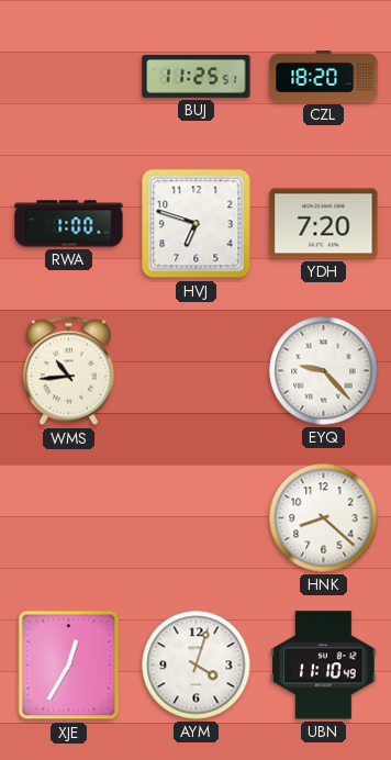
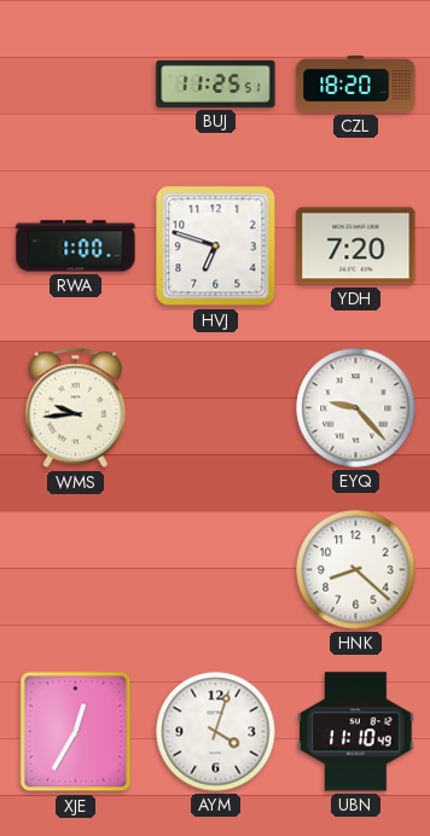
WMS: 10:44 -> 9:44 (75, 408)
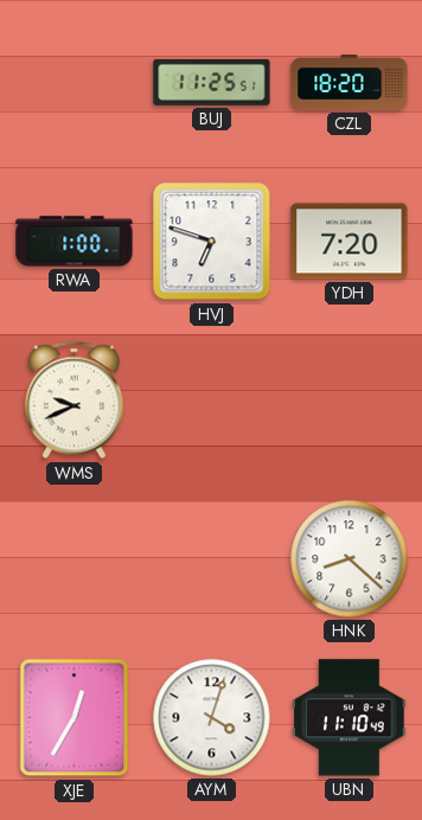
WMS: 9:44 -> 9:41 (73, 401)
EYQ: 9:23 -> none (356, 408)
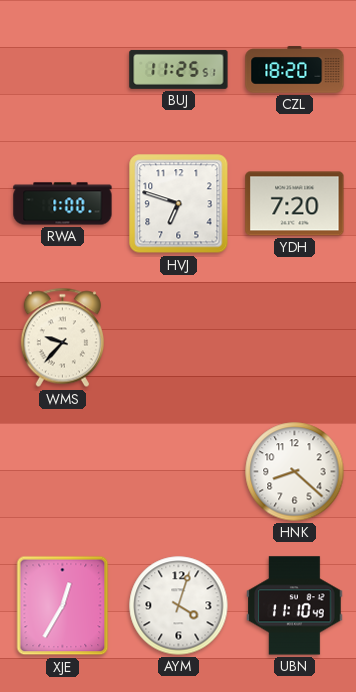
WMS: 9:41 -> 9:37 (62, 338)
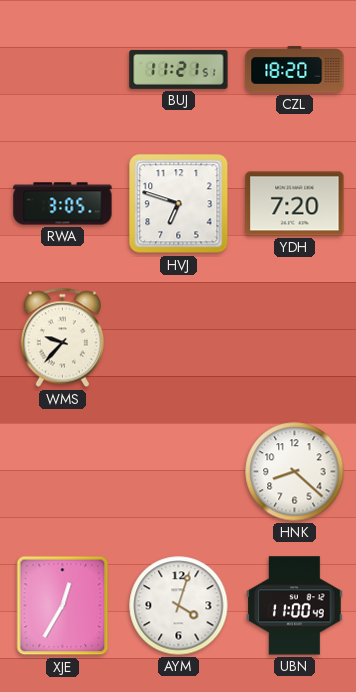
BUJ: 11:25 -> 11:21 (179, 69)
RWA: 1:00 -> 3:05 (63, 204)
UBN: 11:10 -> 11:00 (295, 606)
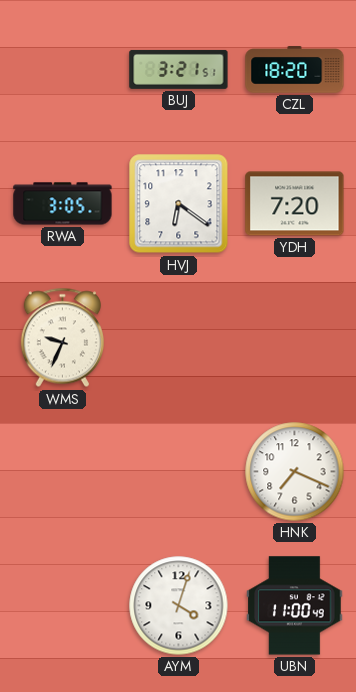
BUJ: 11:21 -> 3:21 (179, 69)
HVJ: 6:48 -> 6:21 (179, 204)
WMS: 9:37 -> 9:34 (62, 338)
HNK: 8:22 -> 7:19 (295, 472)
XJE: 12:35 -> none (63, 606)
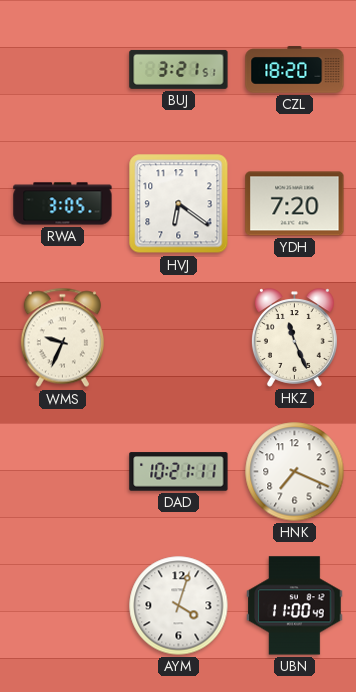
HKZ: none -> 11:26 (294, 338)
DAD: none -> 10:21 (179, 472)
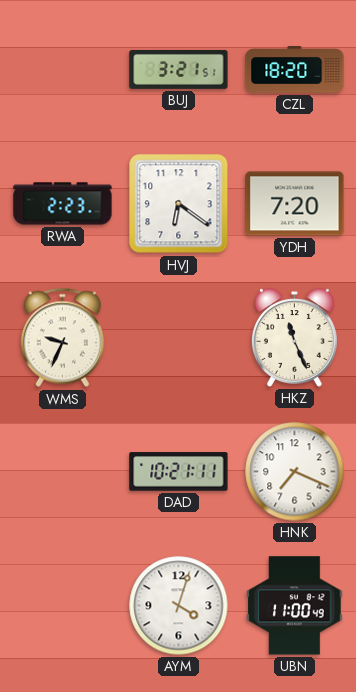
RWA: 3:05 -> 2:23 (63, 204)
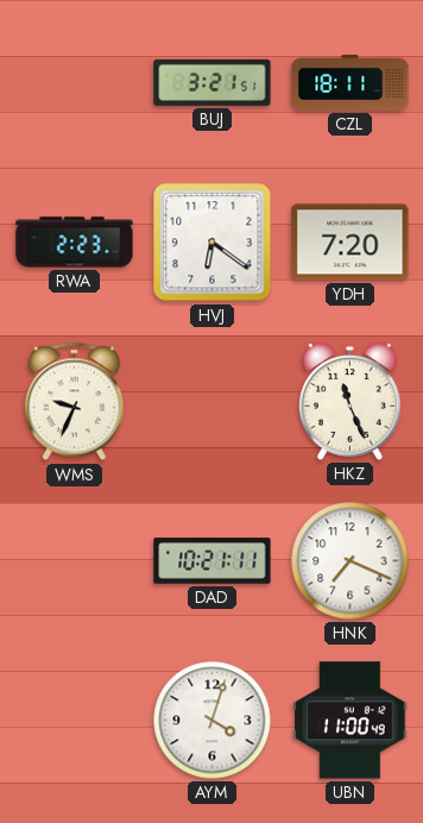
CZL: 18:20 -> 18:11 (351, 83)
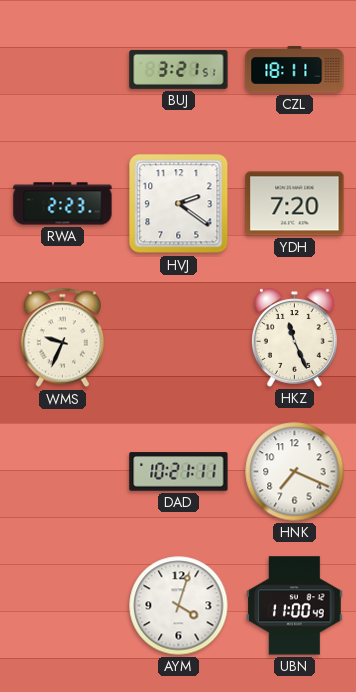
HVJ: 6:21 -> 2:21 (179, 204)
